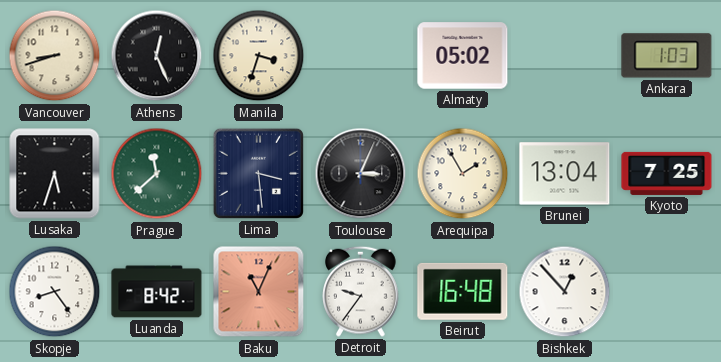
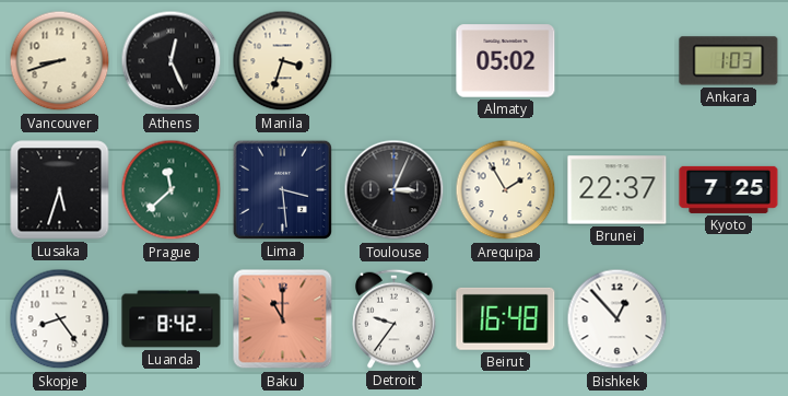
Brunei: 13:04 -> 22:37 (618, 190)
Baku: 11:04 -> 11:00 (283, 319)
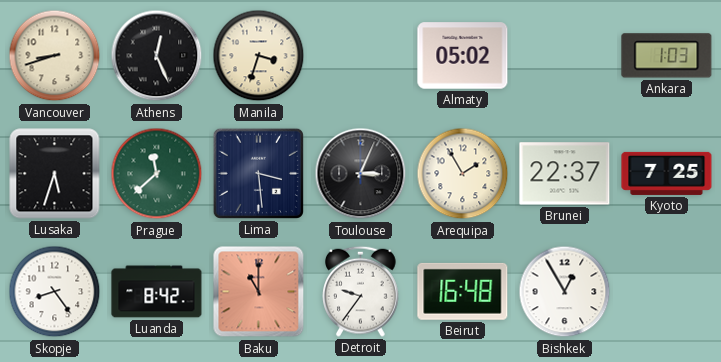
Bishkek: 12:53 -> 12:55 (565, 292)
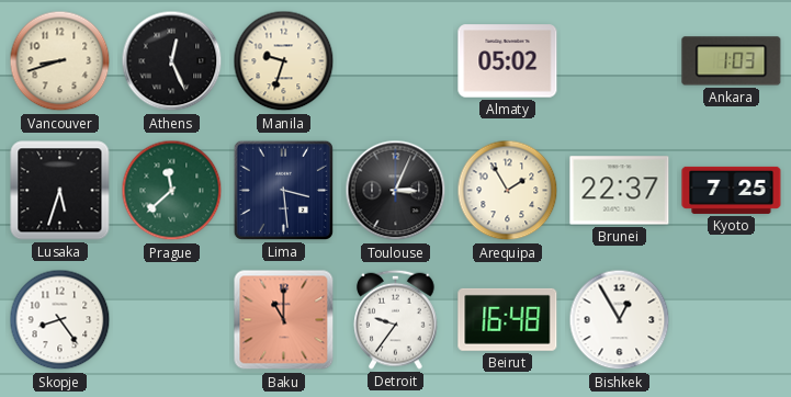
Manila: 3:33 -> 9:33 (284, 61)
Luanda: 8:42 -> none (157, 292)
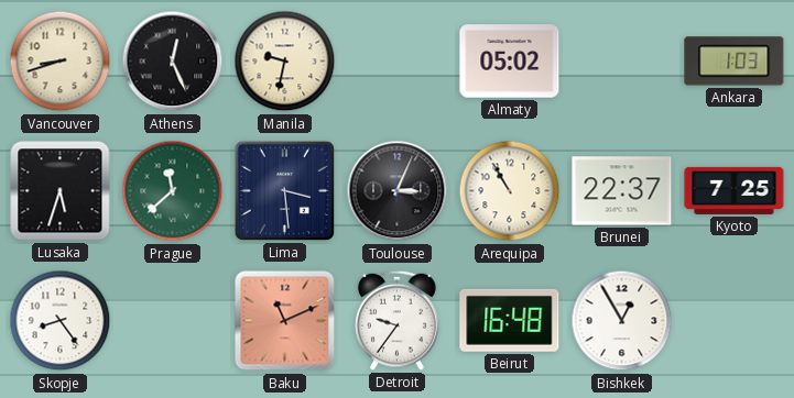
Manila: 9:33 -> 9:32 (285, 62)
Arequipa: 1:55 -> 10:55 (510, 191)
Baku: 11:00 -> 11:11 (285, 321)
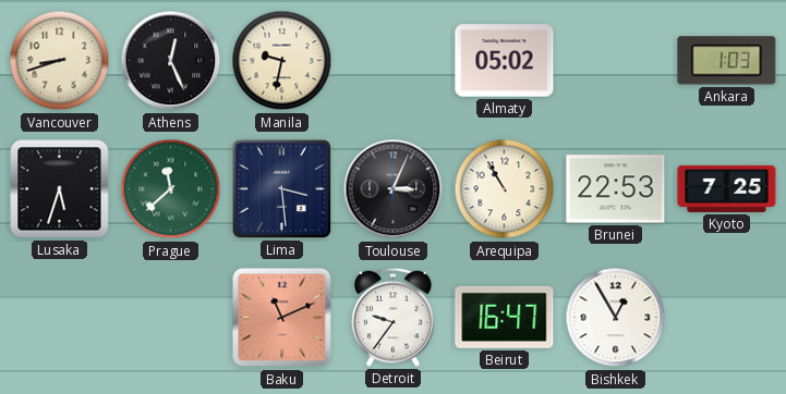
Brunei: 22:37 -> 22:53 (616, 189)
Skopje: 8:24 -> none (61, 321)
Beirut: 16:48 -> 16:47 (505, 317)
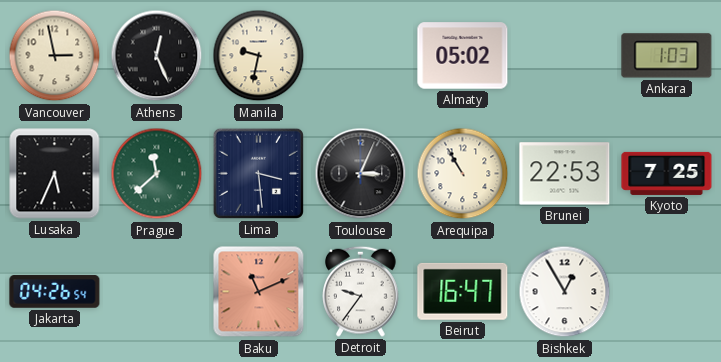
Vancouver: 8:42 -> 2:58 (55, 56)
Lusaka: 5:33 -> 5:34 (55, 174)
Jakarta: none -> 04:26 (55, 292)
